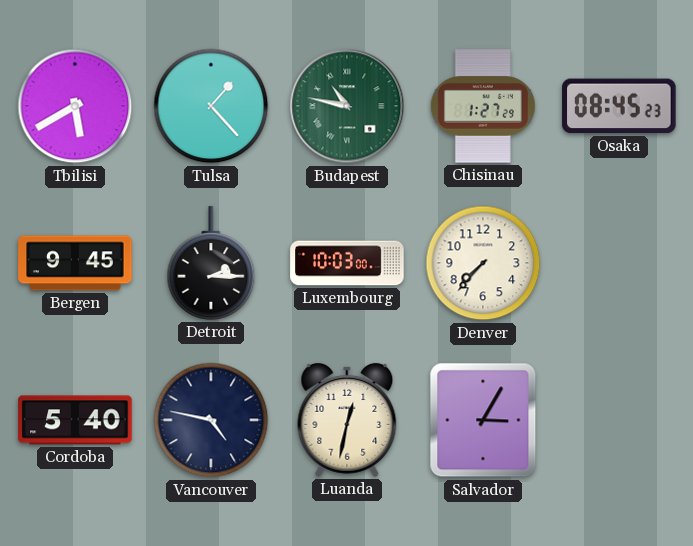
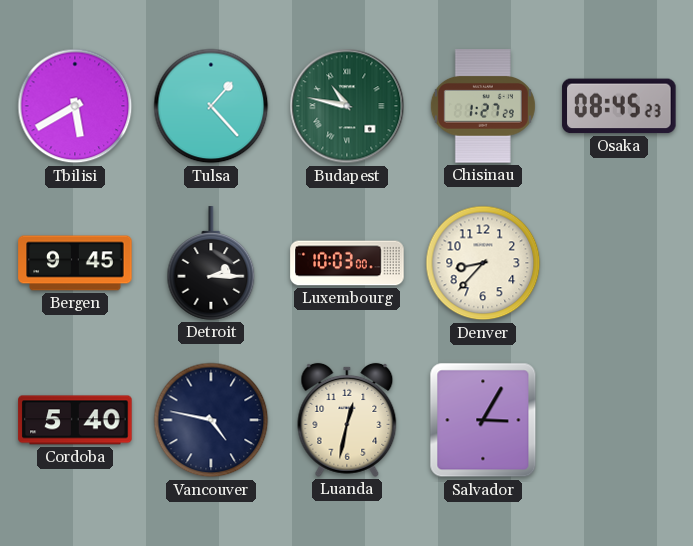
Denver: 7:37 -> 8:37 (483, 263)
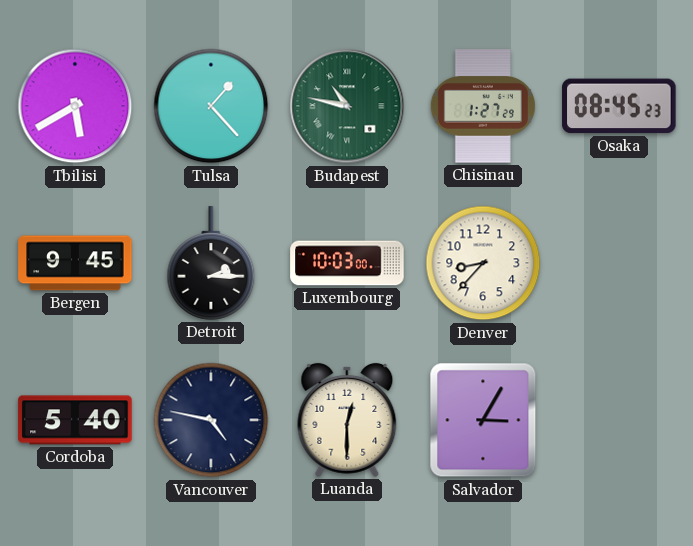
Luanda: 12:32 -> 12:30 (347, 420)
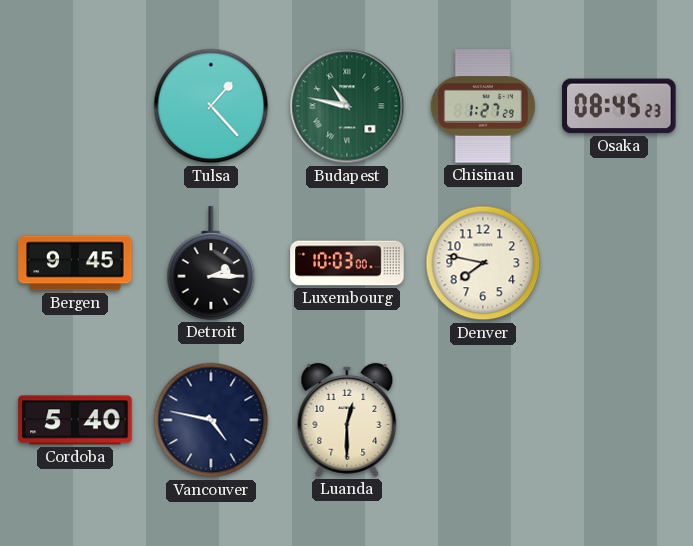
Tbilisi: 5:40 -> none (75, 106)
Denver: 8:37 -> 7:47 (483, 263)
Salvador: 3:05 -> none (483, 420)
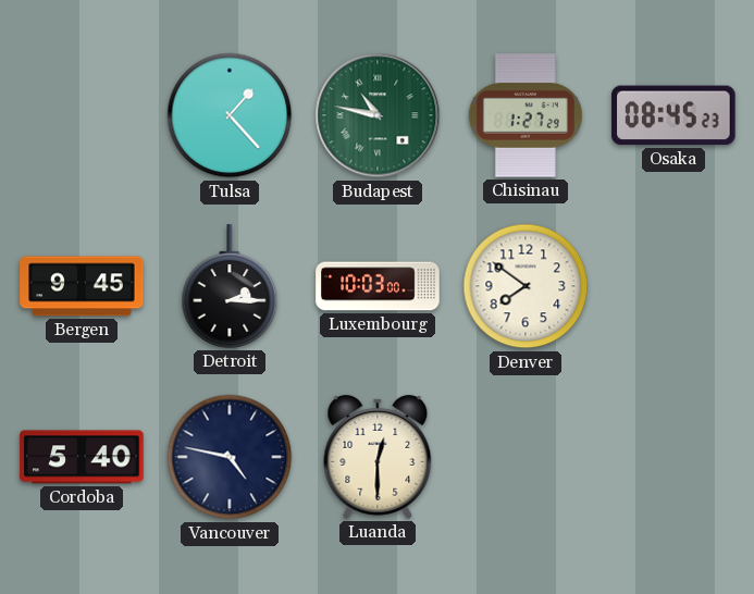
Denver: 7:47 -> 7:51 (526, 286)
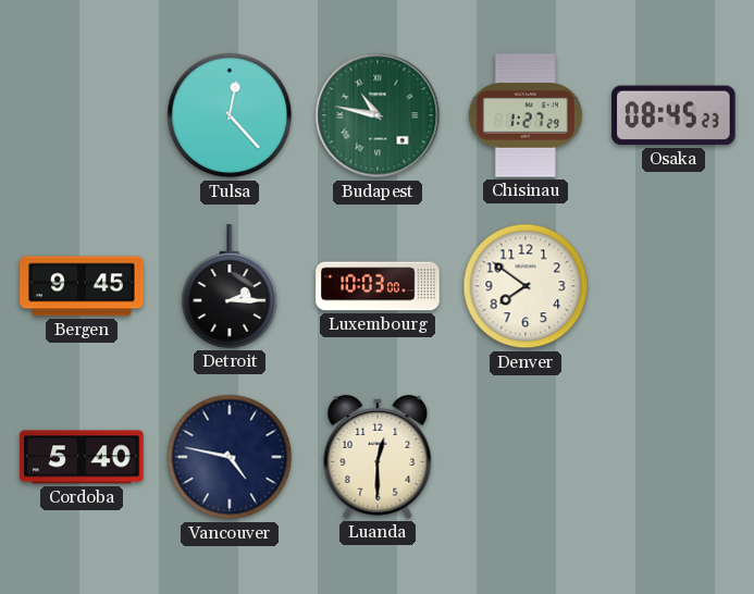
Tulsa: 1:23 -> 12:23 (230, 115)
